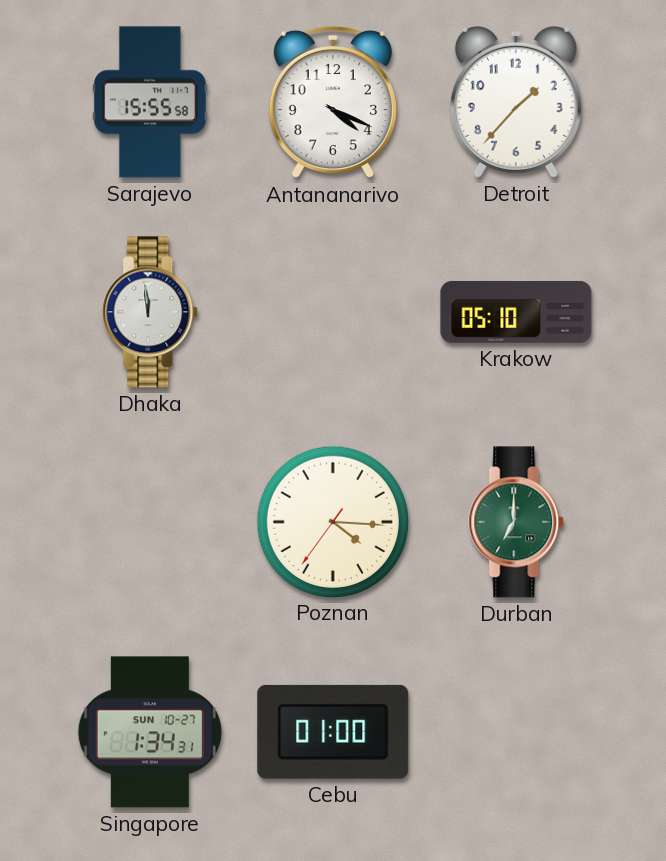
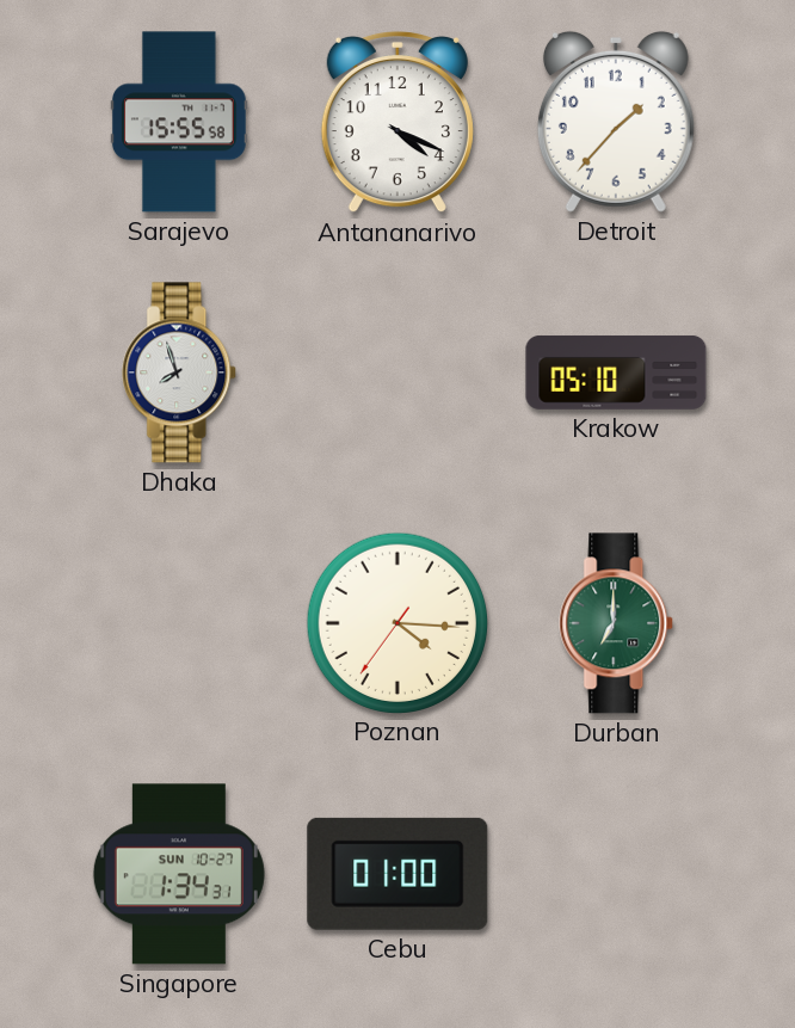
Dhaka: 11:59 -> 7:57 (180, 373)
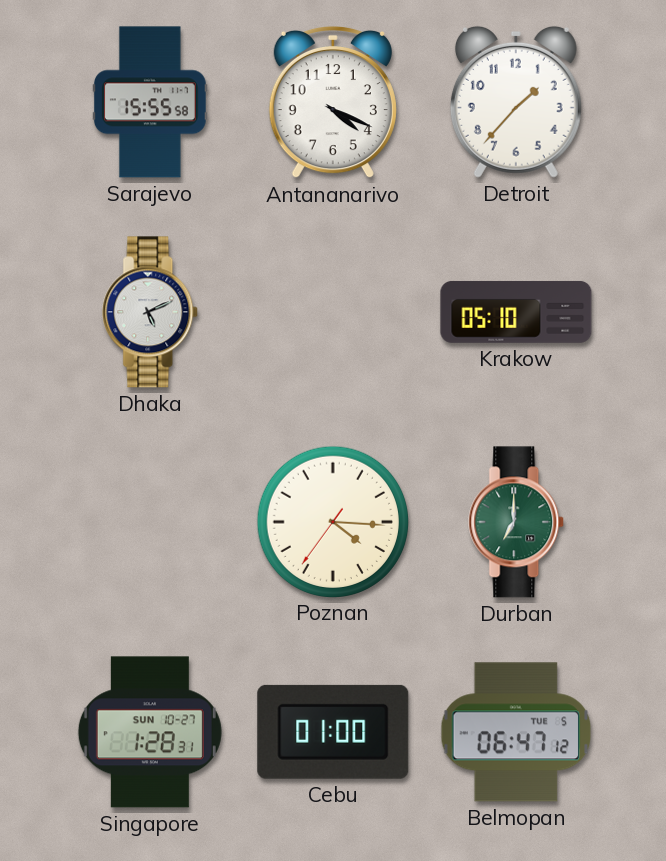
Dhaka: 7:57 -> 5:11 (151, 312)
Singapore: 1:34 -> 1:28 (150, 732)
Belmopan: none -> 06:47 (516, 732)
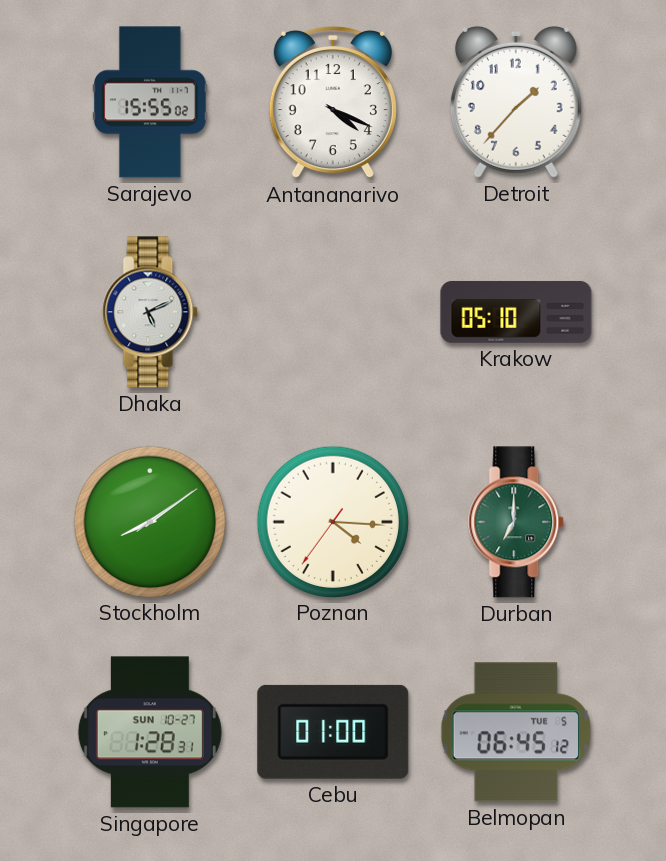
Sarajevo: 15:55:58 -> 15:55:02 (150, 102)
Stockholm: none -> 8:09 (149, 521)
Belmopan: 06:47 -> 06:45 (516, 732)
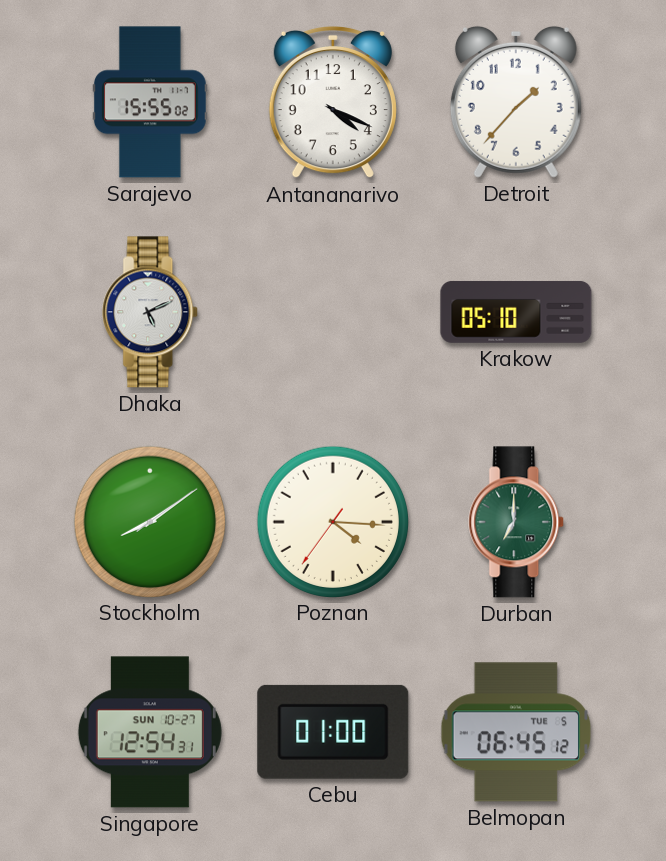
Singapore: 1:28 -> 12:54 (150, 732)
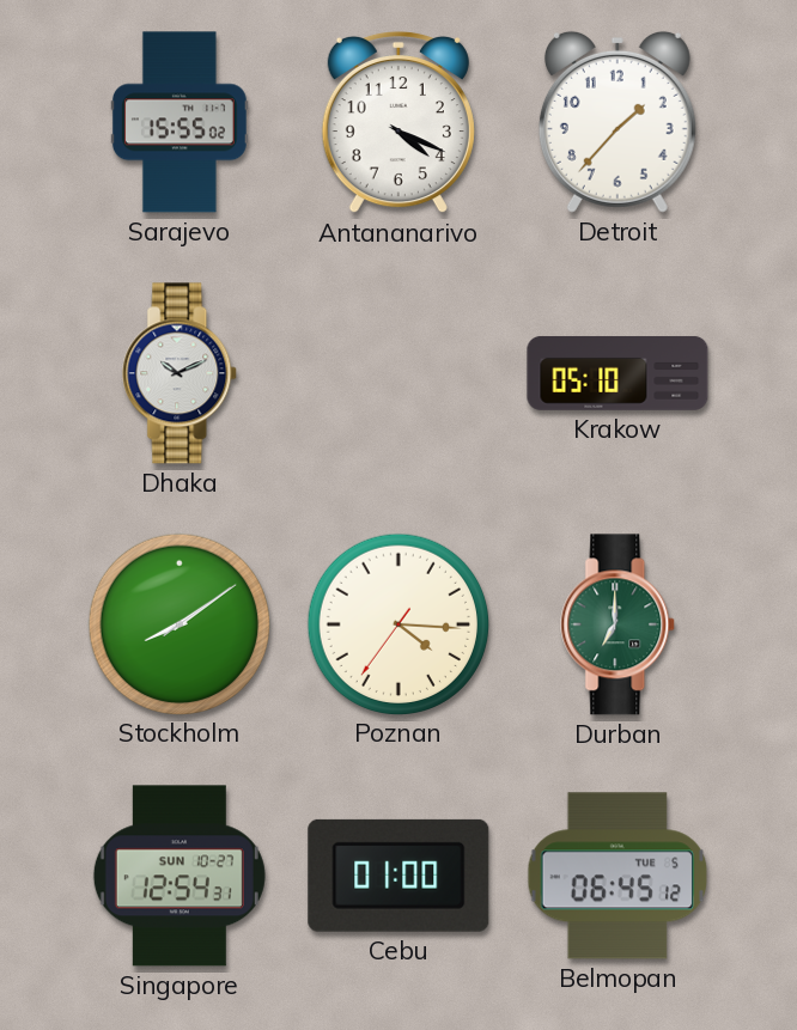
Dhaka: 5:11 -> 10:11 (181, 373)
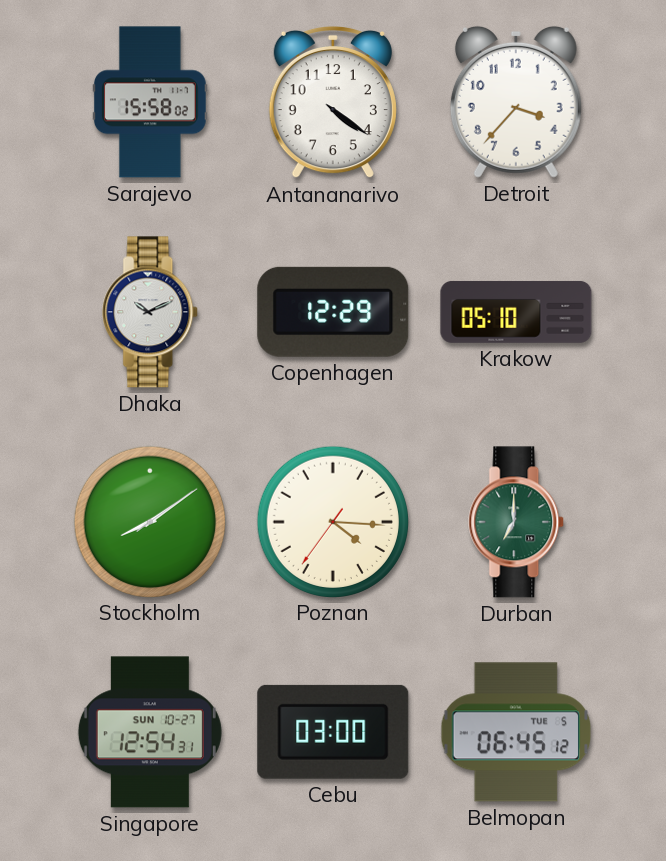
Sarajevo: 15:55 -> 15:58 (150, 102)
Antananarivo: 4:19 -> 4:21 (333, 102)
Detroit: 1:37 -> 3:37 (516, 102)
Copenhagen: none -> 12:29 (333, 312)
Cebu: 01:00 -> 03:00 (333, 732)
